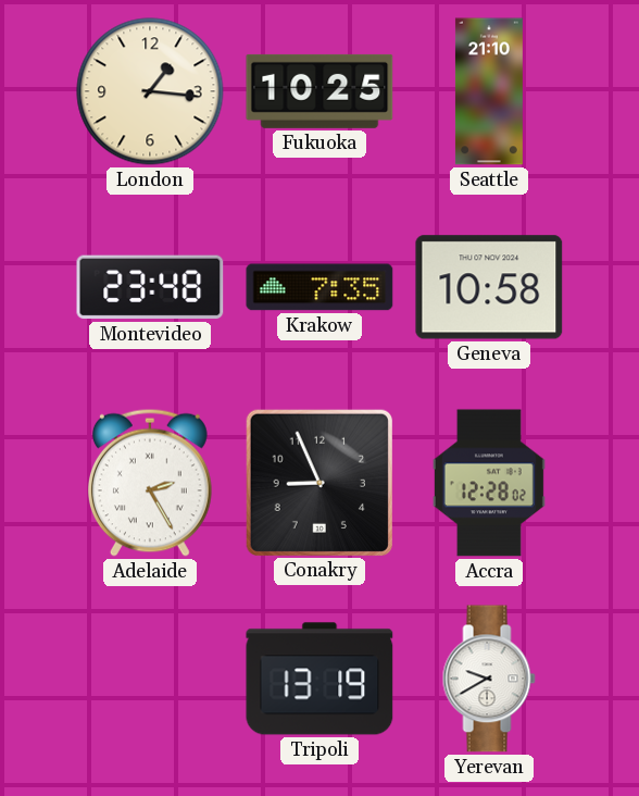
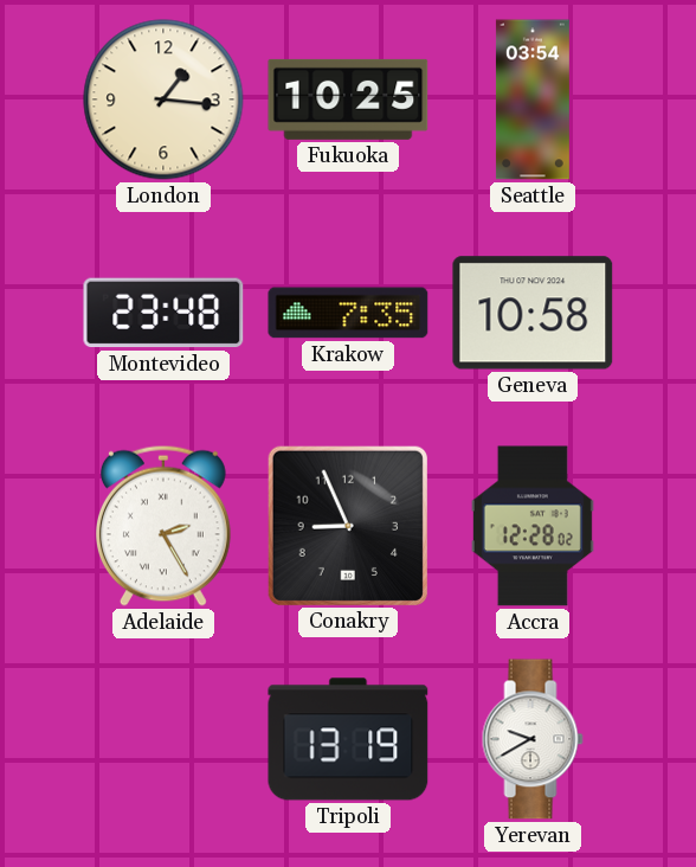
Seattle: 21:10 -> 03:54 (533, 99)
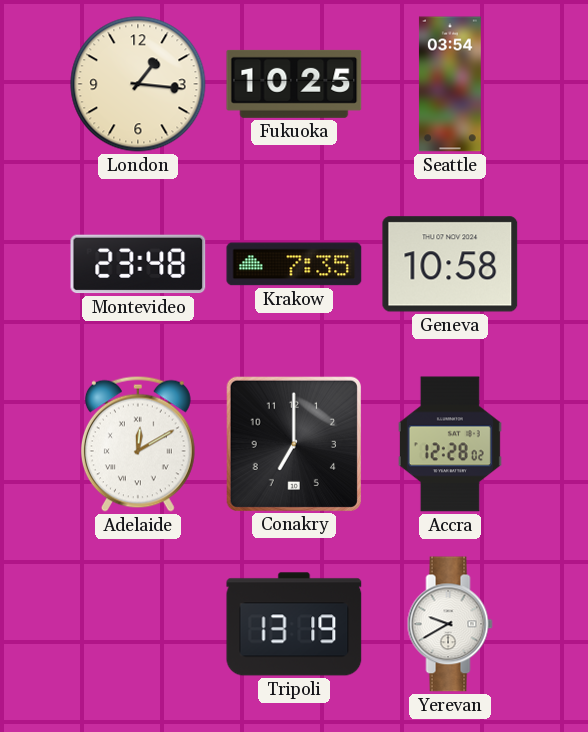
Adelaide: 2:25 -> 12:10 (138, 444)
Conakry: 8:56 -> 7:00 (293, 443)
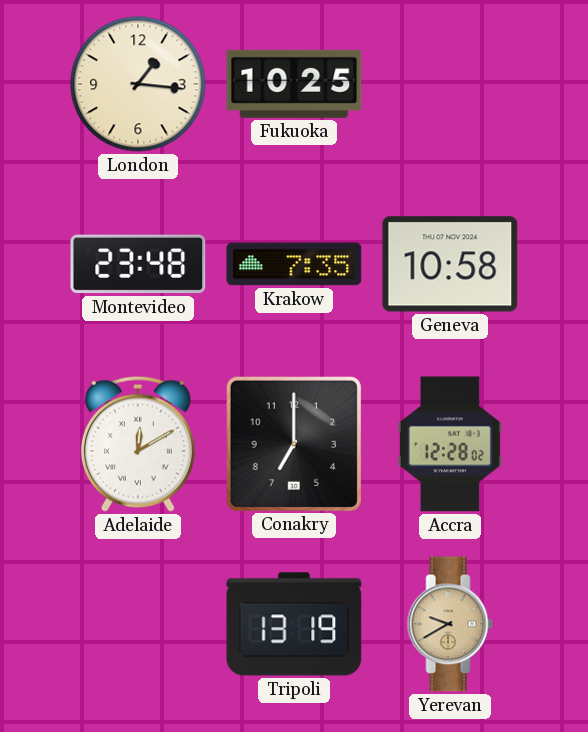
Seattle: 03:54 -> none (450, 84)
Yerevan dial: white -> champagne (450, 624)
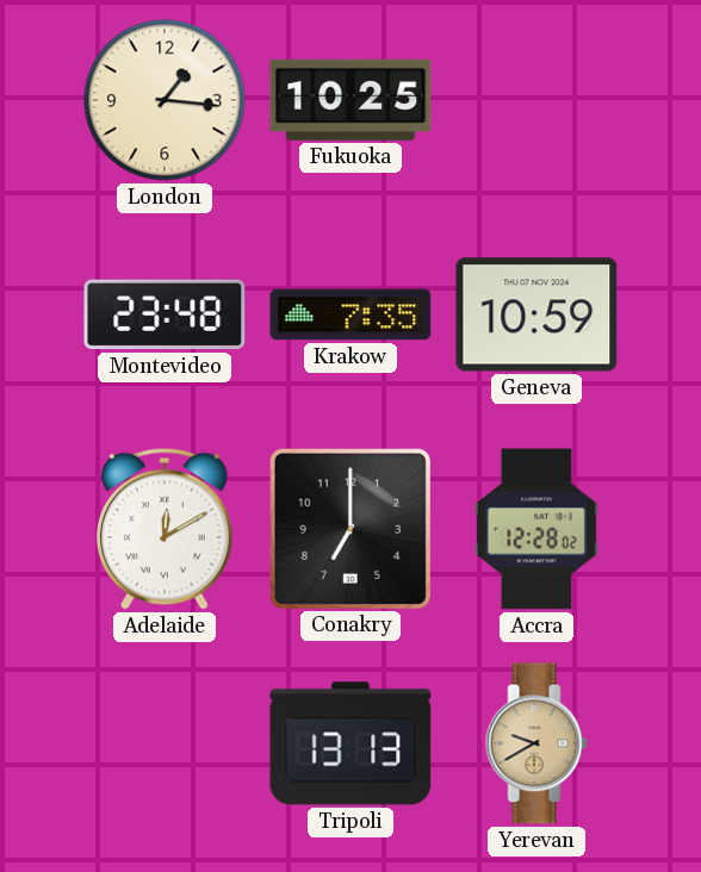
Geneva: 10:58 -> 10:59 (536, 314)
Tripoli: 13:19 -> 13:13 (350, 743)
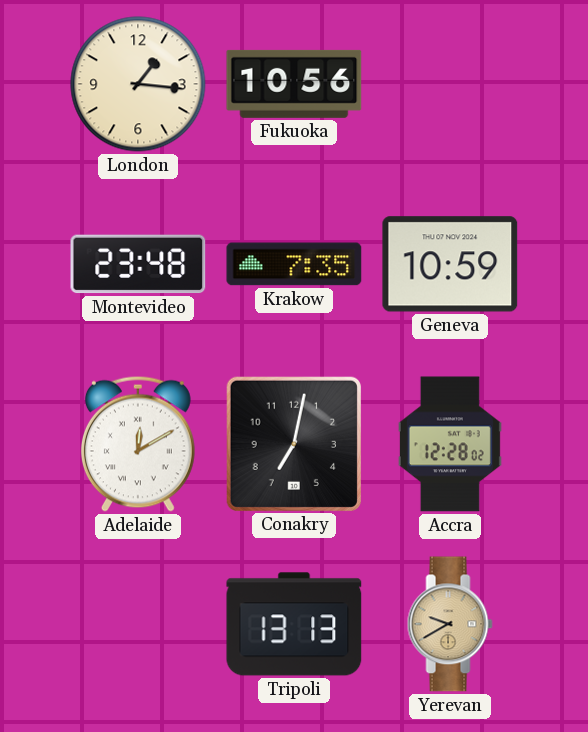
Fukuoka: 10:25 -> 10:56 (294, 84)
Conakry: 7:00 -> 7:02 (293, 443)
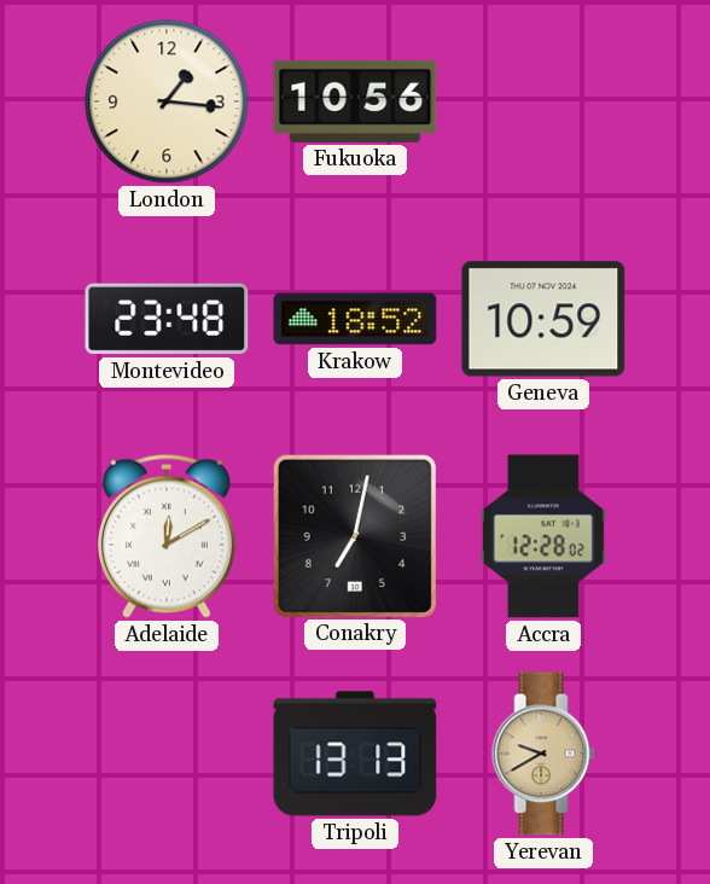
Krakow: 7:35 -> 18:52 (355, 319)
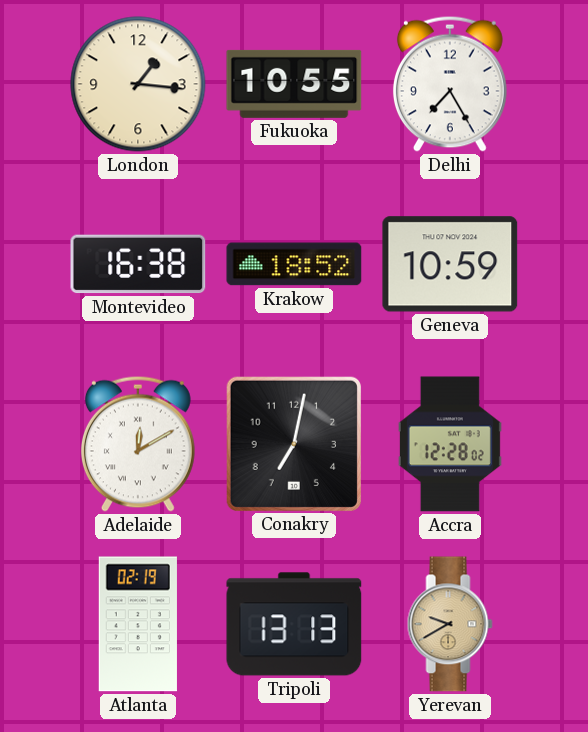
Fukuoka: 10:56 -> 10:55 (294, 84)
Delhi: none -> 7:25 (450, 84)
Montevideo: 23:48 -> 16:38 (138, 264)
Atlanta: none -> 02:19 (138, 624)
